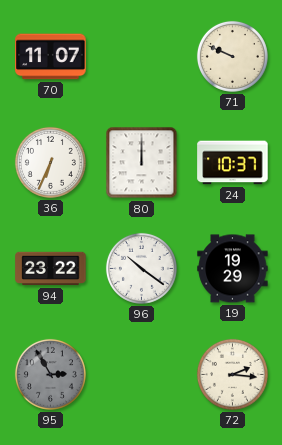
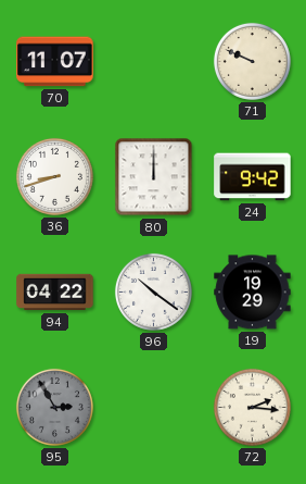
36: 6:34 -> 8:42 (54, 176)
24: 10:37 -> 9:42 (253, 177)
94: 23:22 -> 04:22 (55, 293)
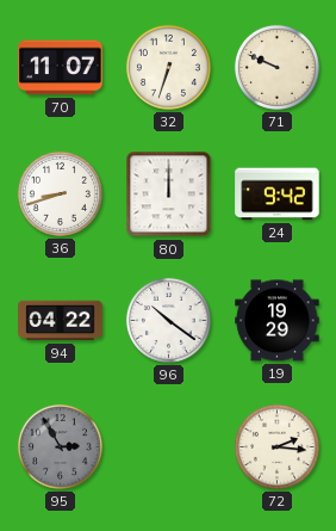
32: none -> 6:33 (168, 67)
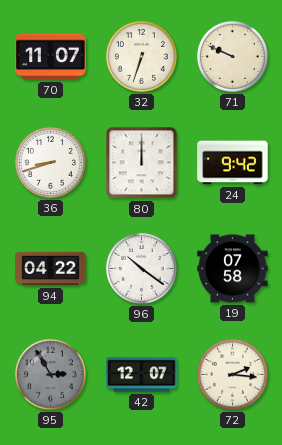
19: 19:29 -> 07:58 (233, 269)
42: none -> 12:07 (142, 375)
